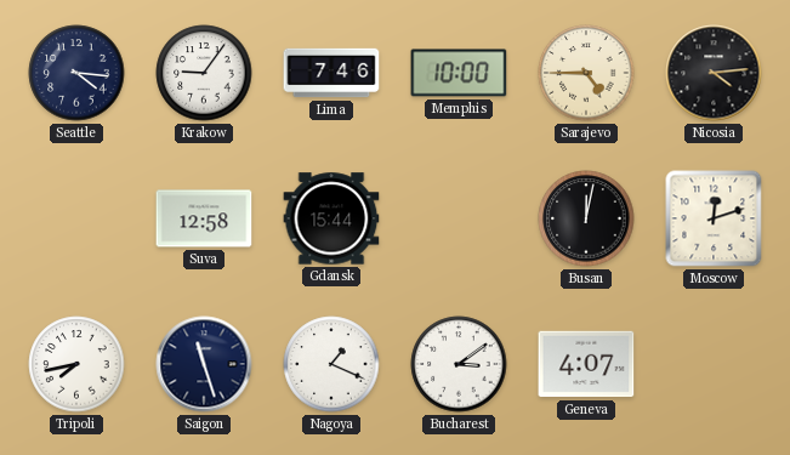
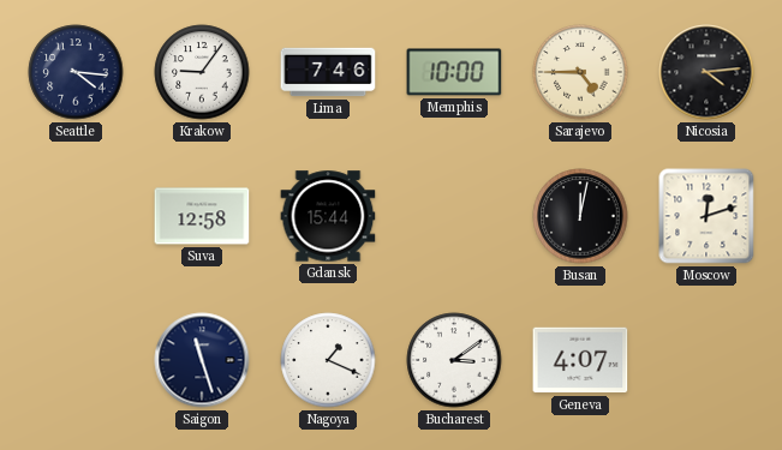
Tripoli: 7:43 -> none (76, 364)
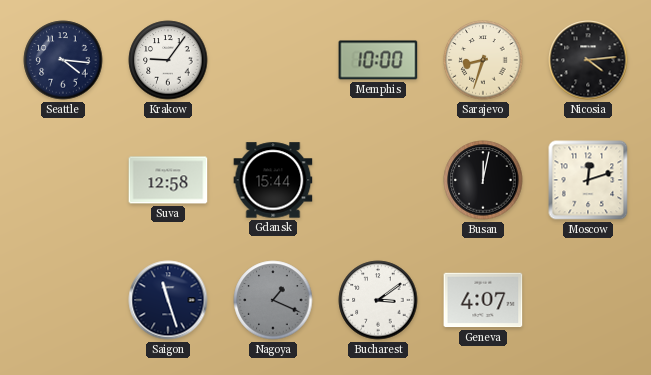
Lima: 7:46 -> none (328, 72)
Sarajevo: 4:45 -> 8:33 (483, 60)
Nagoya dial: white -> grey (273, 300)
